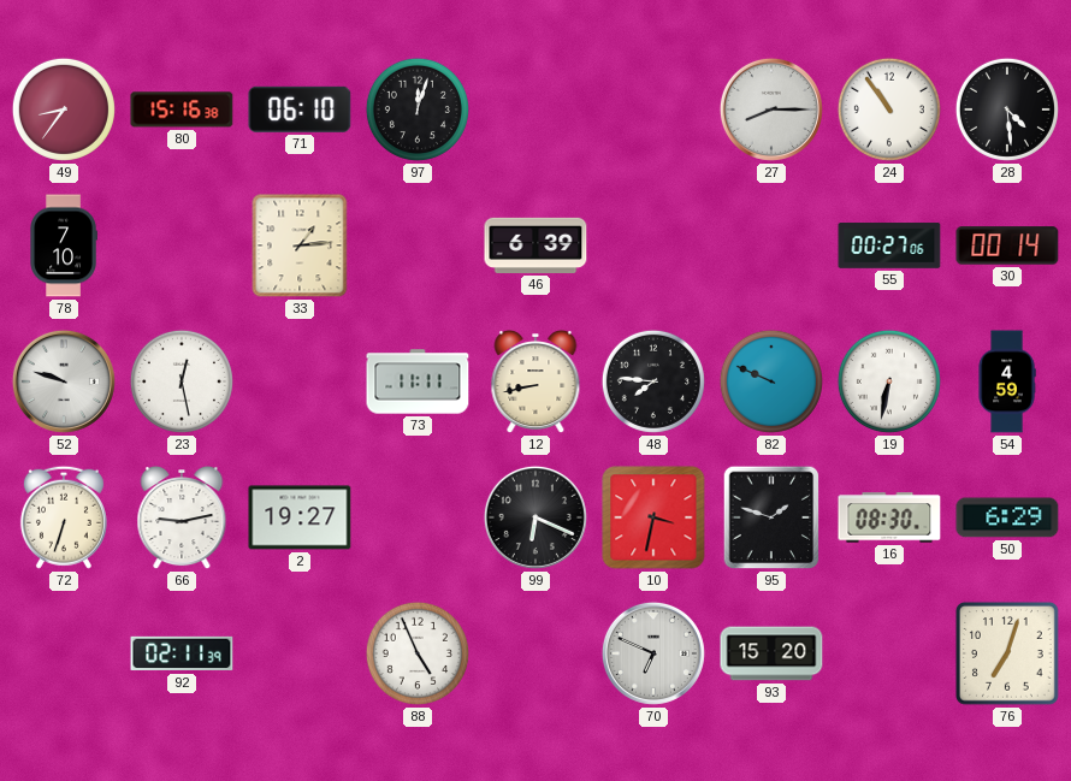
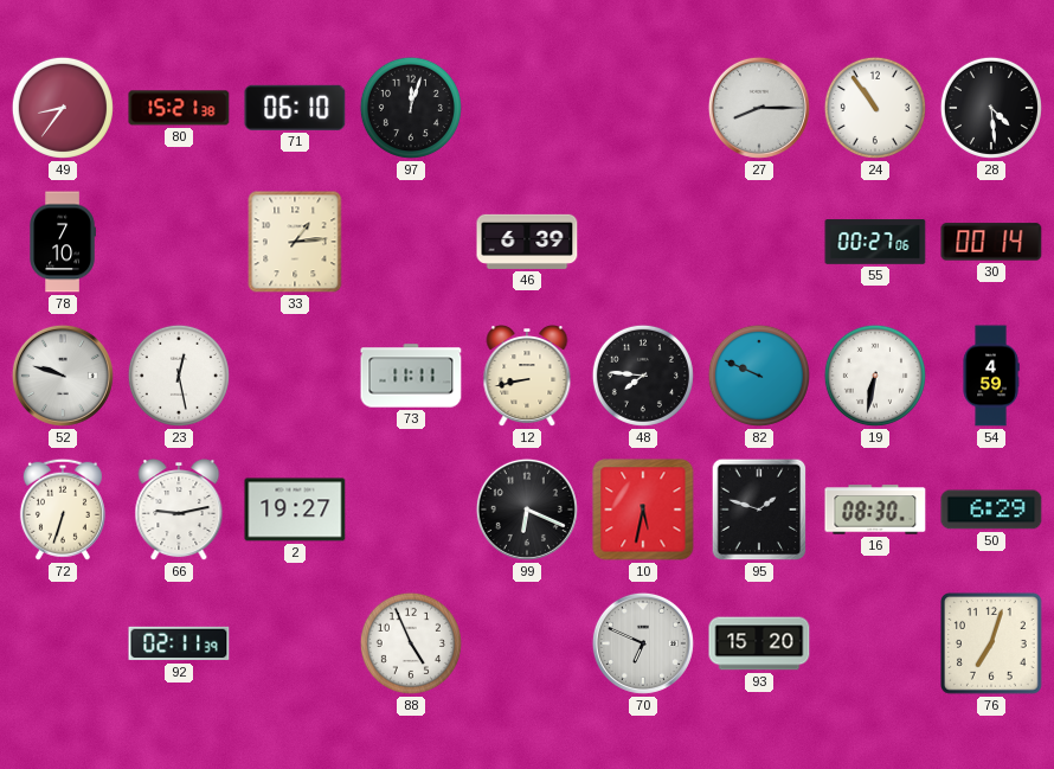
80: 15:16 -> 15:21 (179, 108)
10: 3:32 -> 5:32 (643, 510)
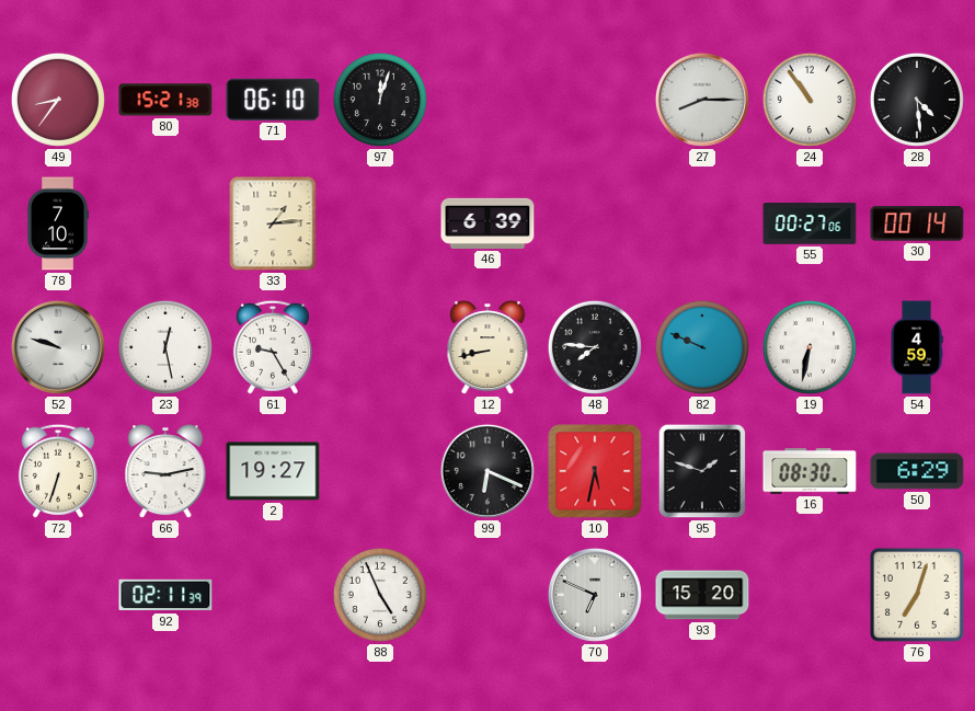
61: none -> 9:25 (273, 347)
73: 11:11 -> none (411, 376)
